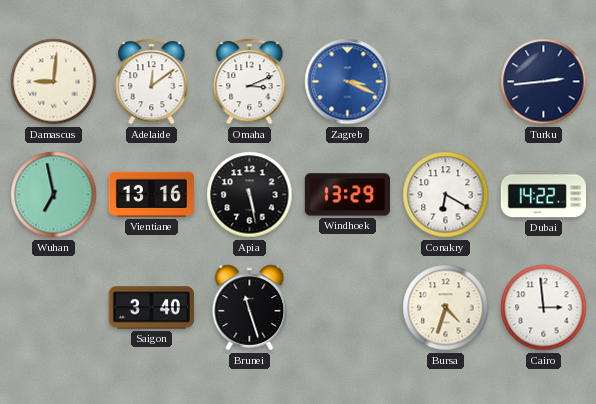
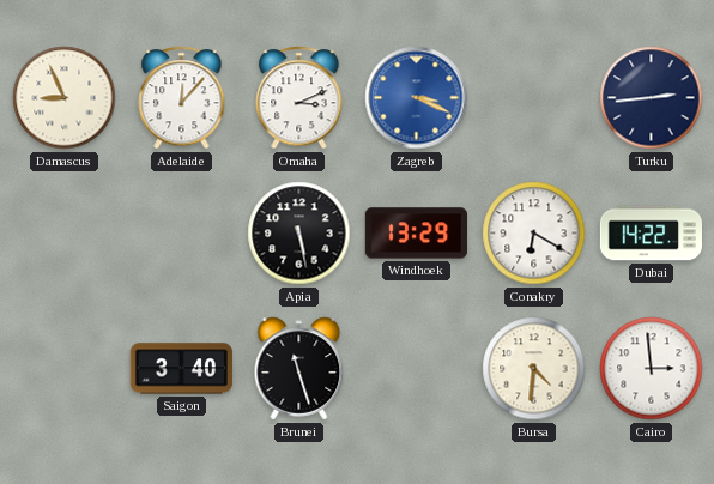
Damascus: 9:01 -> 8:56 (65, 98)
Adelaide: 12:09 -> 12:07 (182, 98)
Wuhan: 6:58 -> none (54, 195)
Vientiane: 13:16 -> none (151, 194)
Bursa: 4:33 -> 4:31 (534, 369)
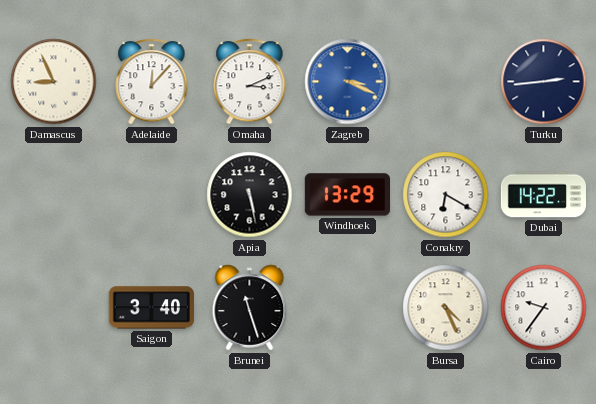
Bursa: 4:31 -> 4:26 (446, 308)
Cairo: 2:59 -> 9:36 (544, 308)
